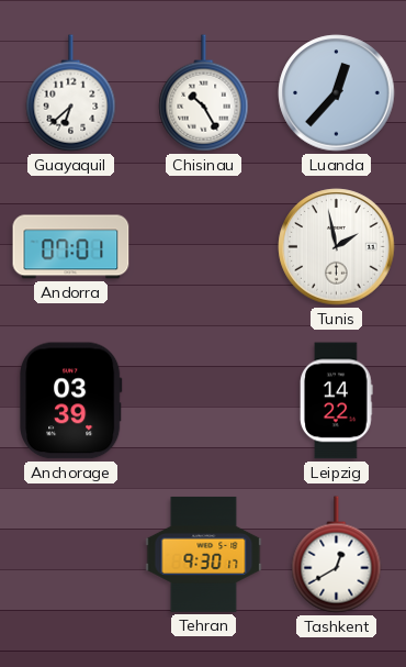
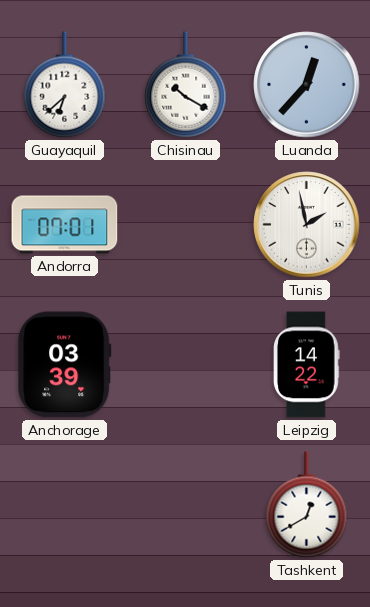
Chisinau: 10:25 -> 10:20 (186, 85)
Tehran: 9:30 -> none (204, 554)
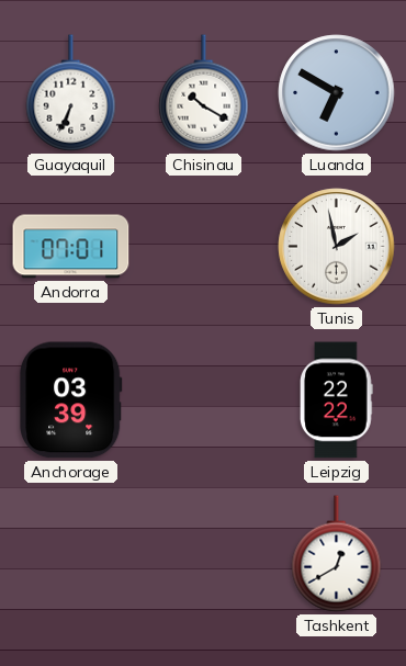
Guayaquil: 6:38 -> 6:34 (71, 93)
Luanda: 12:37 -> 6:50 (337, 93)
Leipzig: 14:22 -> 22:22 (337, 400)
